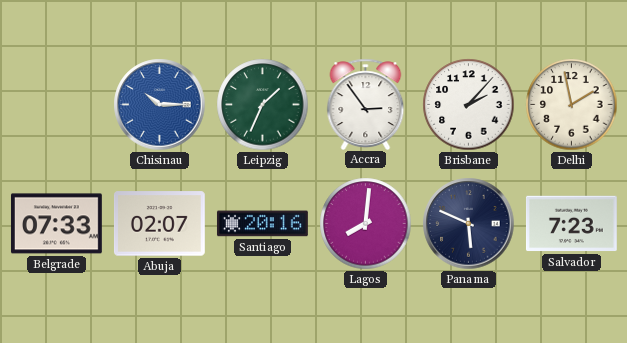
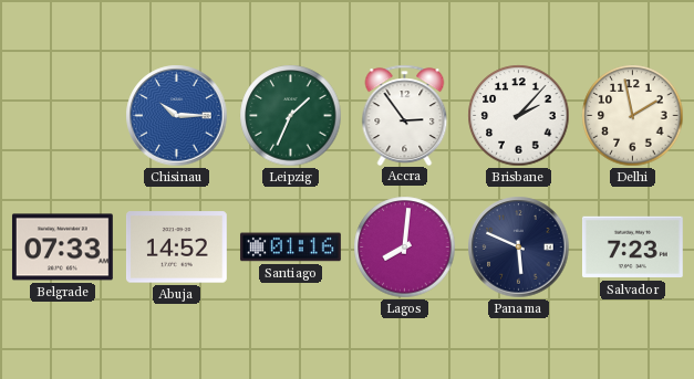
Abuja: 02:07 -> 14:52 (176, 248)
Santiago: 20:16 -> 01:16 (290, 248)
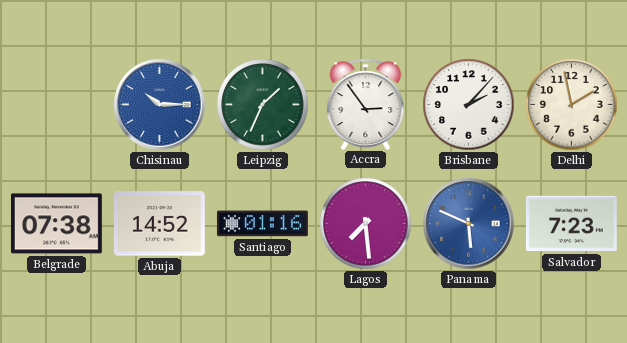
Belgrade: 07:33 -> 07:38 (56, 224)
Lagos: 8:01 -> 7:29 (366, 224)
Panama dial: navy -> blue (469, 224)
